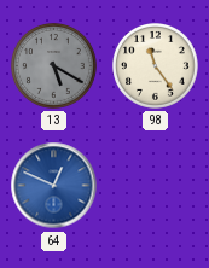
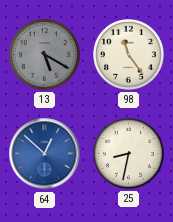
64: 12:49 -> 12:52 (45, 154)
25: none -> 8:32 (129, 154)
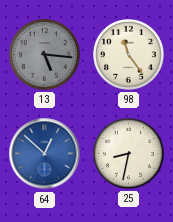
13: 5:20 -> 5:16 (45, 55)
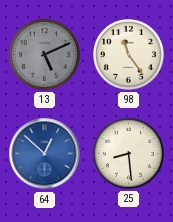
13: 5:16 -> 5:11 (45, 55)
25: 8:32 -> 8:29 (129, 154)
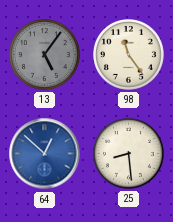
13: 5:11 -> 5:06 (45, 55)
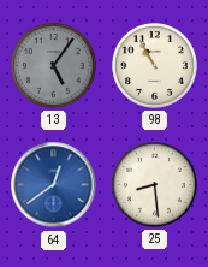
98: 11:24 -> 10:55 (155, 66)
64: 12:52 -> 12:39 (54, 185)
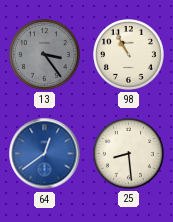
13: 5:06 -> 3:24 (45, 55)
